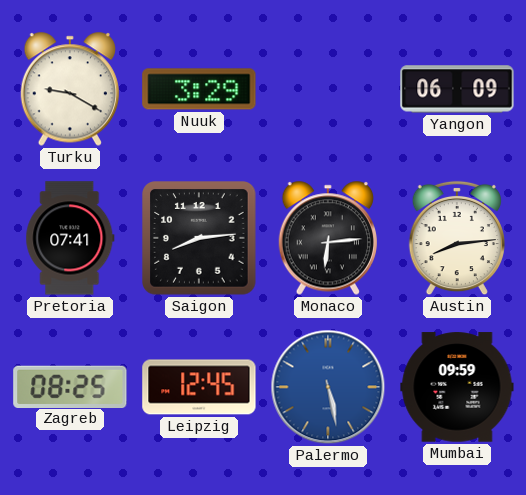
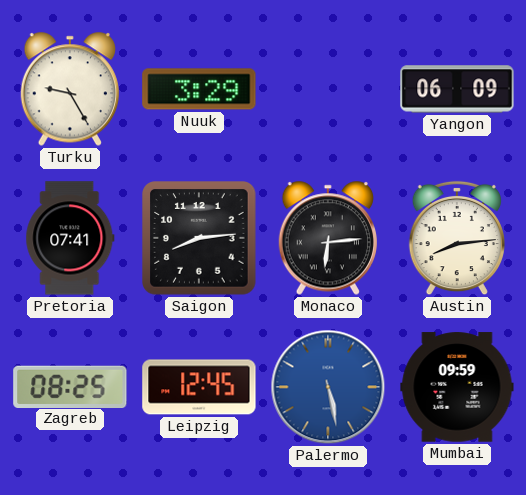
Turku: 9:20 -> 9:25 (69, 89)
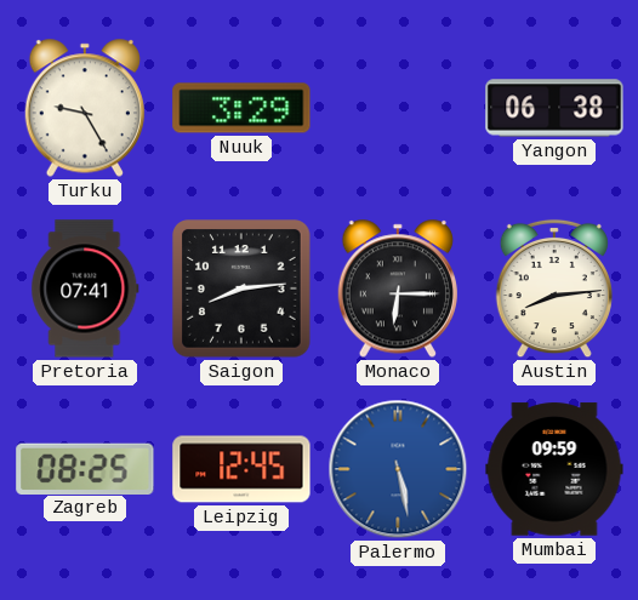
Yangon: 06:09 -> 06:38 (554, 108)
Monaco: 6:14 -> 6:15 (397, 288)
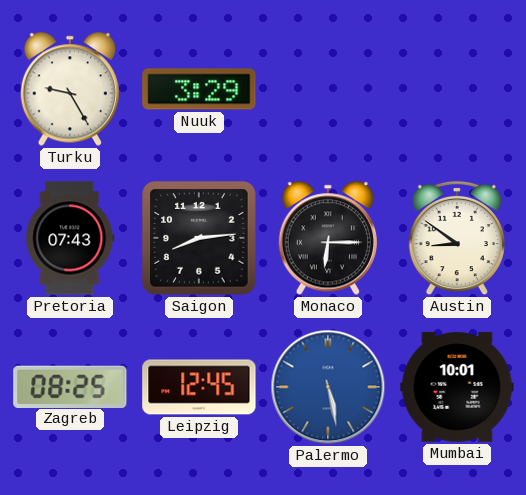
Yangon: 06:38 -> none (554, 108)
Pretoria: 07:41 -> 07:43 (70, 238)
Austin: 8:14 -> 8:51 (457, 238)
Mumbai: 09:59 -> 10:01 (457, 387)
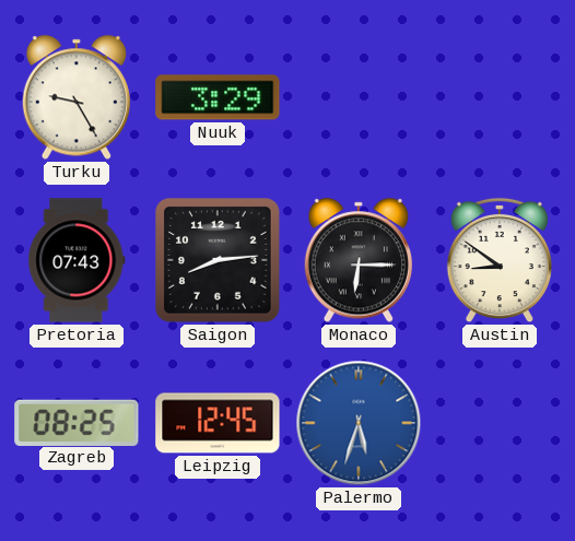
Palermo: 5:28 -> 5:33 (359, 423)
Mumbai: 10:01 -> none (457, 387)
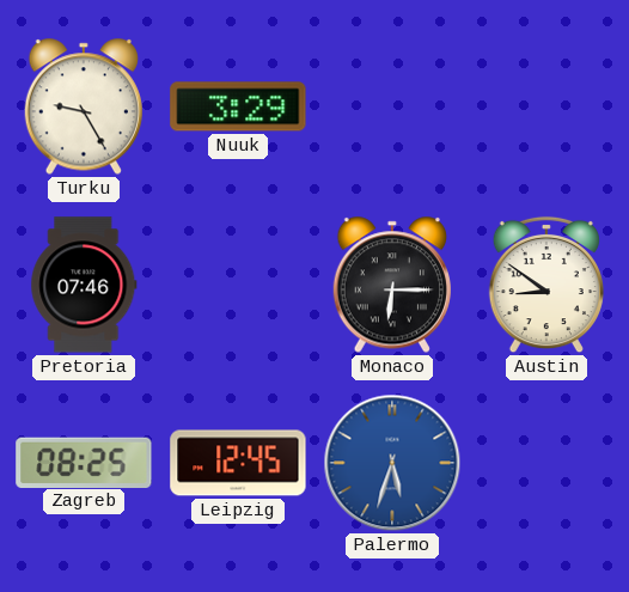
Pretoria: 07:43 -> 07:46 (84, 285)
Saigon: 8:14 -> none (218, 260)
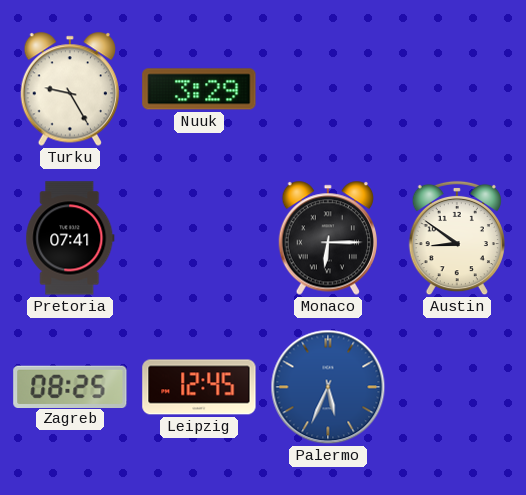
Pretoria: 07:46 -> 07:41 (70, 238)
Palermo: 5:33 -> 5:34 (328, 387)
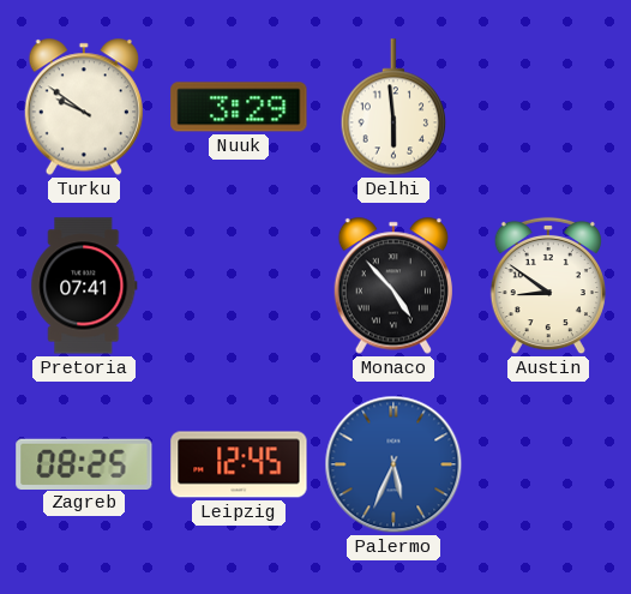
Turku: 9:25 -> 9:51 (83, 107)
Delhi: none -> 5:59 (393, 107)
Monaco: 6:15 -> 4:53 (392, 286)
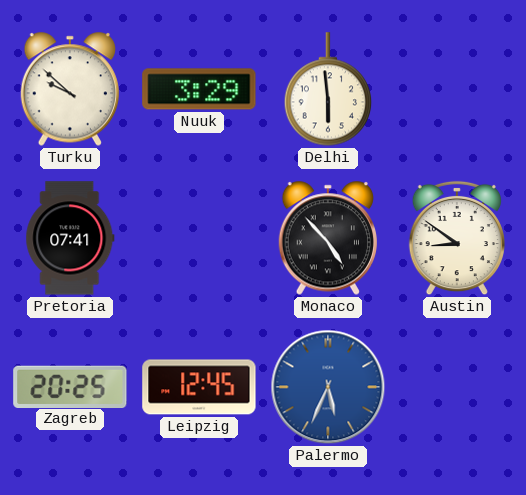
Turku: 9:51 -> 9:52 (69, 89)
Zagreb: 08:25 -> 20:25 (70, 386)
